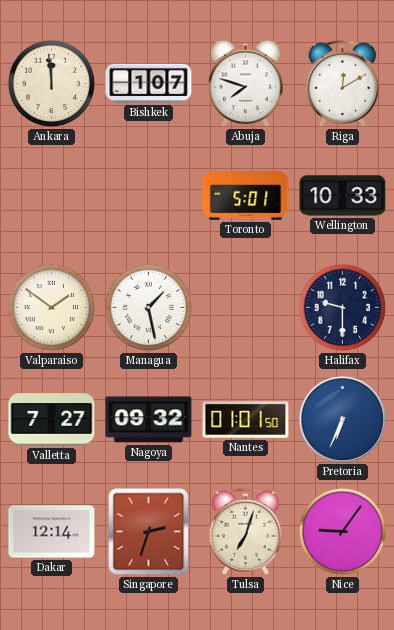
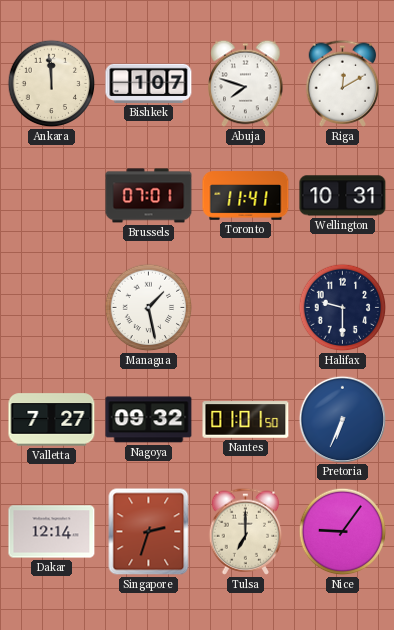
Brussels: none -> 07:01 (149, 196)
Toronto: 5:01 -> 11:41 (246, 196)
Wellington: 10:33 -> 10:31 (343, 196)
Valparaiso: 1:51 -> none (52, 308)
Tulsa: 7:03 -> 7:00 (246, 531)
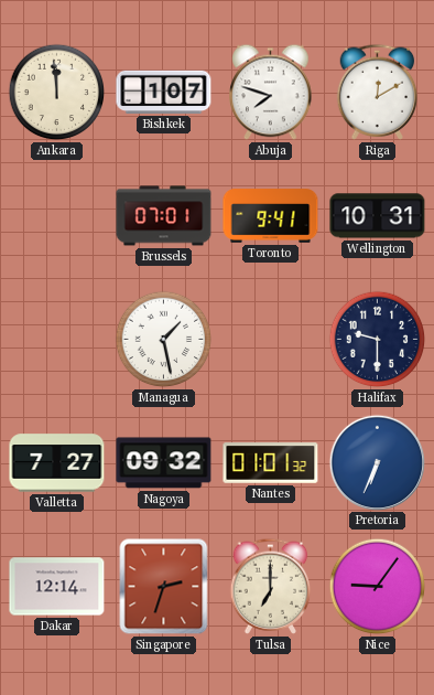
Toronto: 11:41 -> 9:41 (271, 216)
Nantes: 01:01:50 -> 01:01:32 (271, 463)
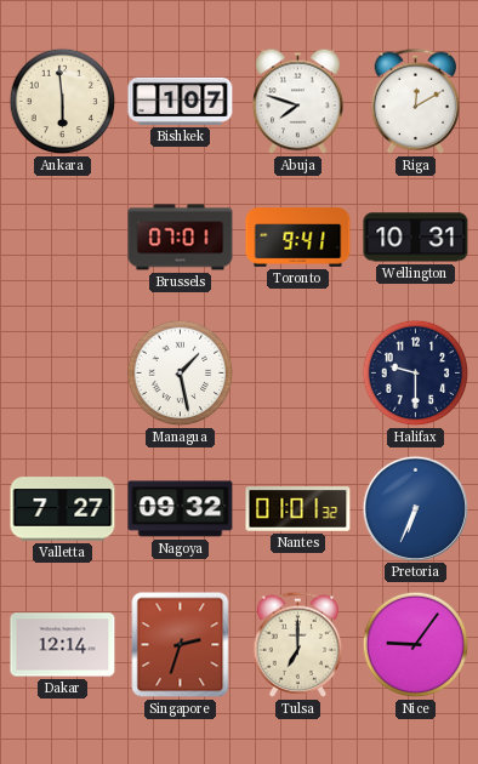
Ankara: 11:59 -> 5:59 (63, 102)
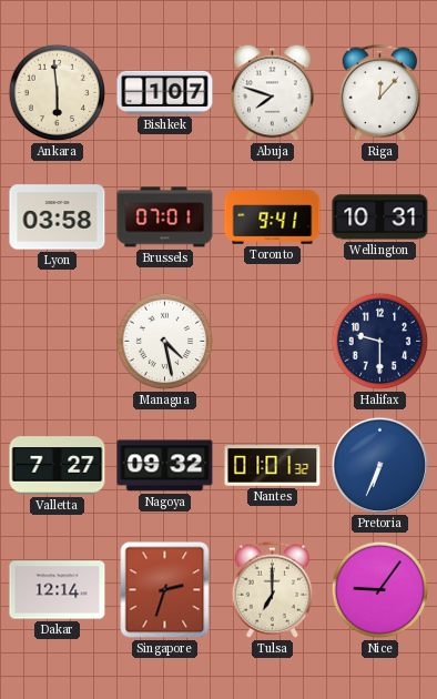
Riga: 12:10 -> 12:07 (380, 92)
Lyon: none -> 03:58 (58, 217)
Managua: 1:28 -> 4:28 (165, 342)
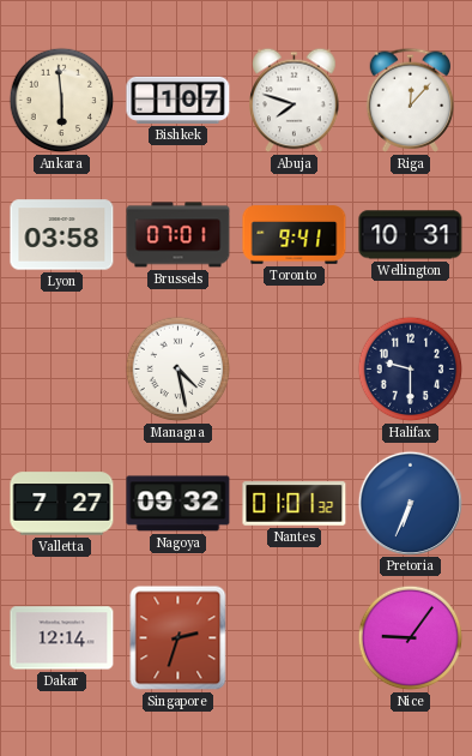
Tulsa: 7:00 -> none (273, 589)
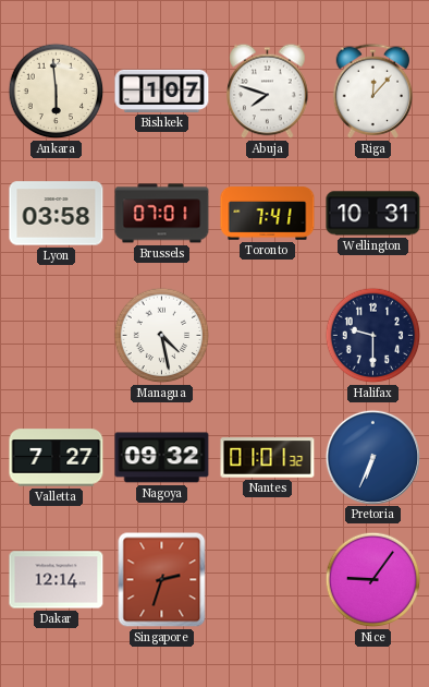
Toronto: 9:41 -> 7:41 (268, 214)
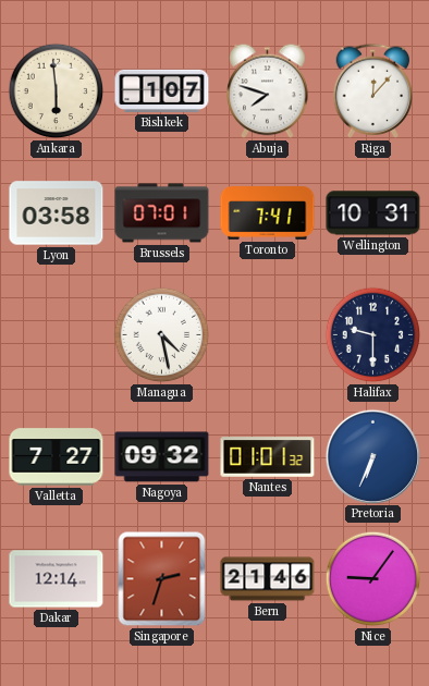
Bern: none -> 21:46 (268, 579)
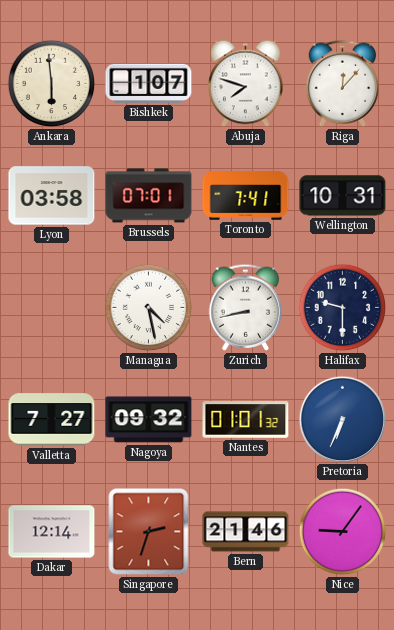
Zurich: none -> 8:43 (246, 307)
